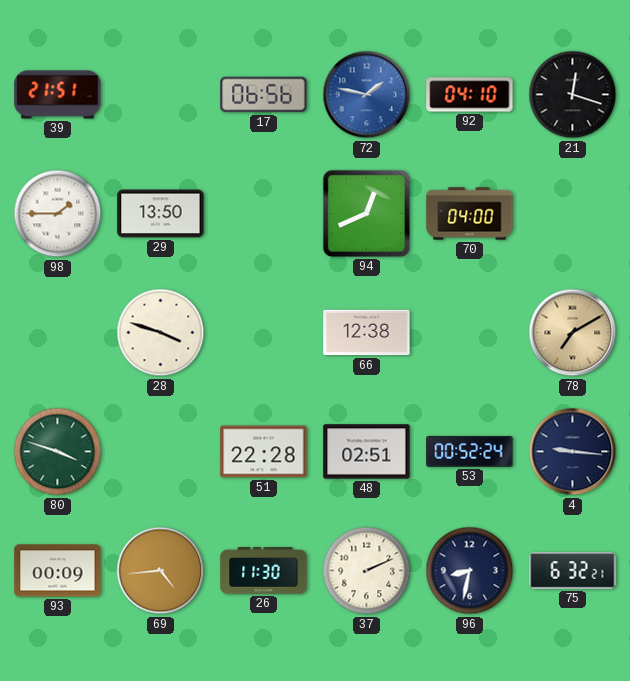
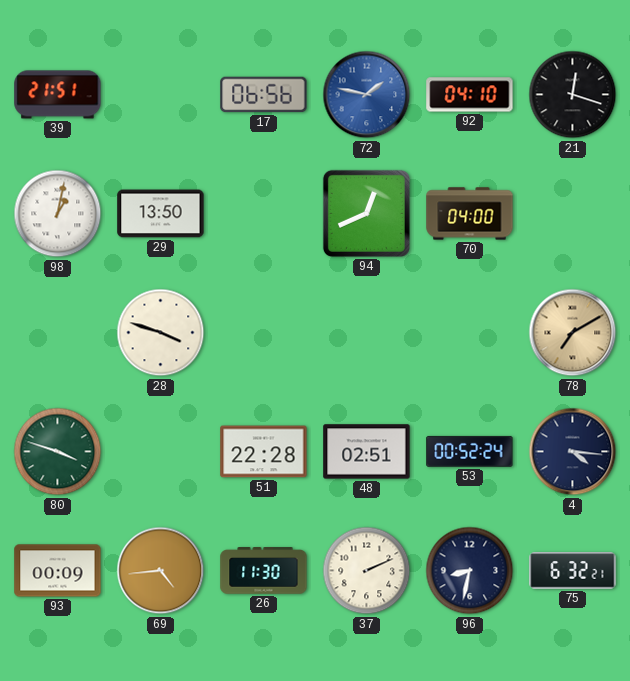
98: 1:45 -> 1:02 (58, 214)
66: 12:38 -> none (367, 333)
4: 9:16 -> 4:16 (573, 452)
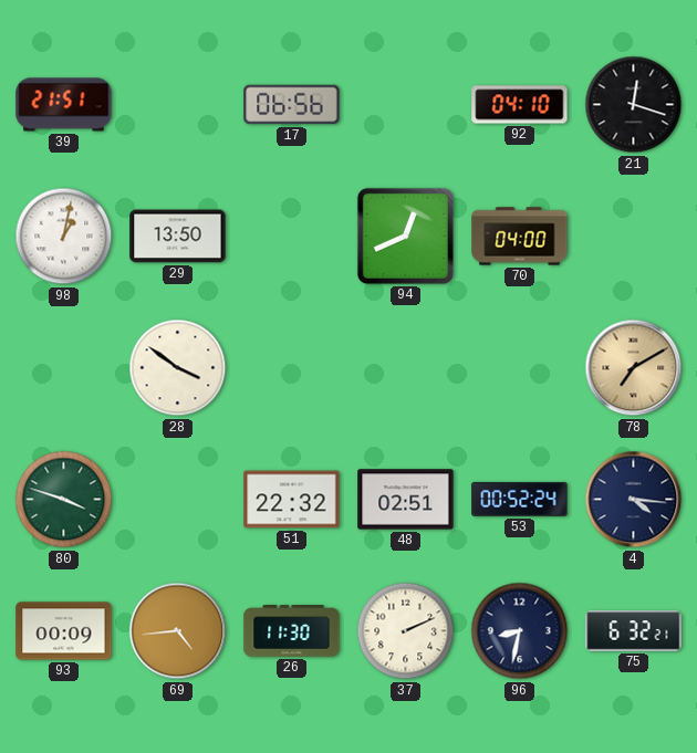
72: 1:47 -> none (367, 95)
28: 3:48 -> 3:51 (178, 368)
51: 22:28 -> 22:32 (292, 500)
